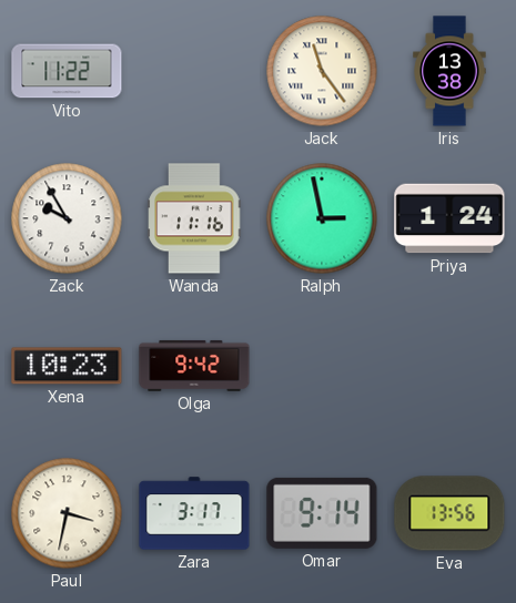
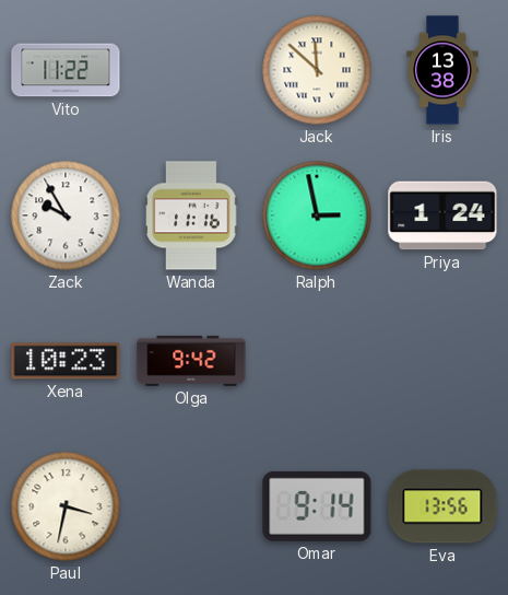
Jack: 11:24 -> 11:52 (317, 70)
Zara: 3:17 -> none (194, 513)
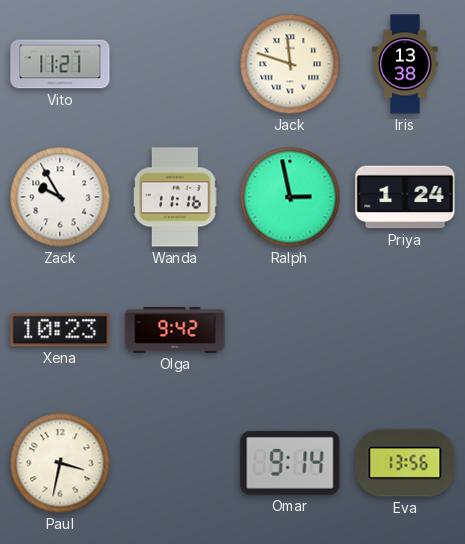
Vito: 11:22 -> 11:21 (60, 64)
Jack: 11:52 -> 11:48 (290, 64)
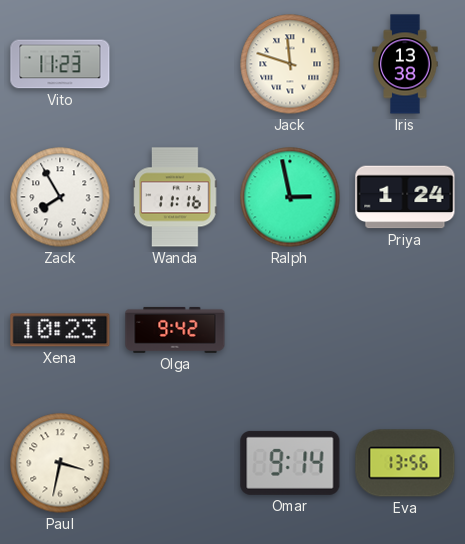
Vito: 11:21 -> 11:23 (60, 64)
Zack: 9:55 -> 7:55 (60, 197)
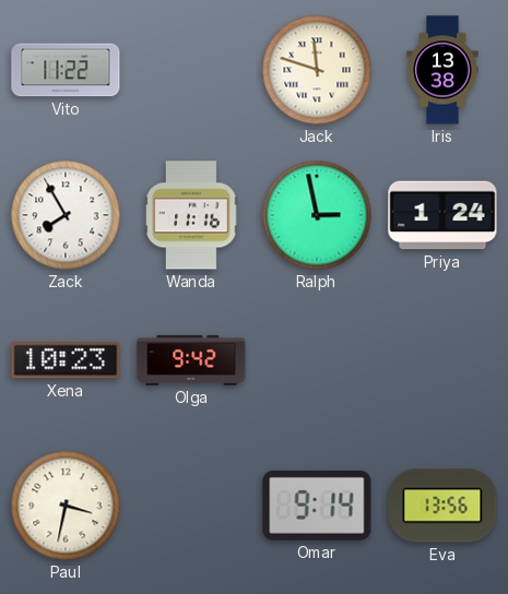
Vito: 11:23 -> 11:22 (66, 70)
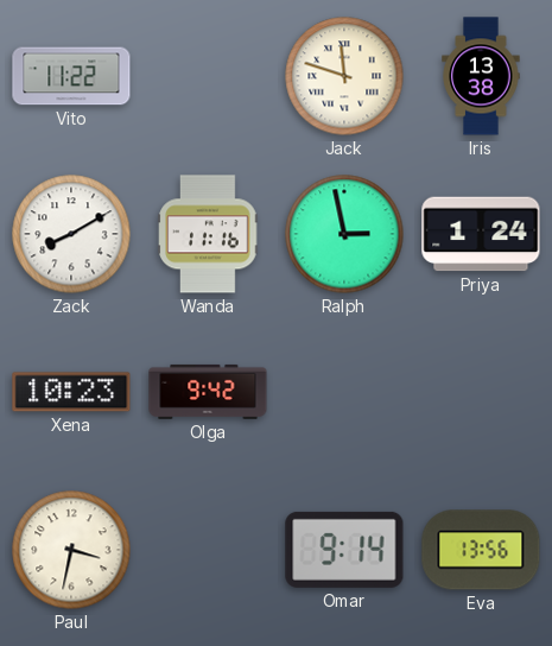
Zack: 7:55 -> 8:10 (71, 234)
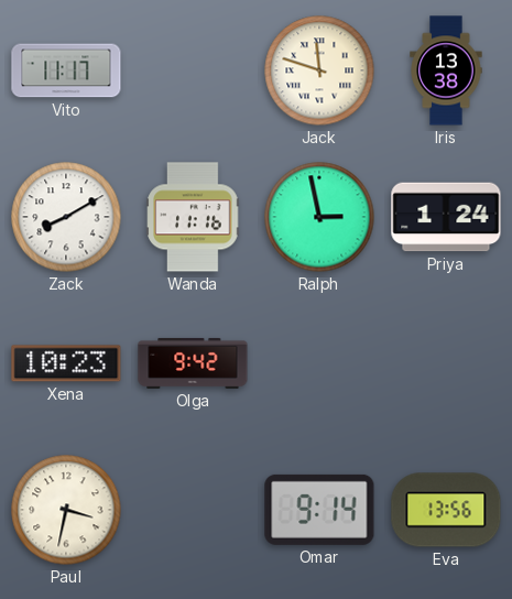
Vito: 11:22 -> 11:17 (66, 70)
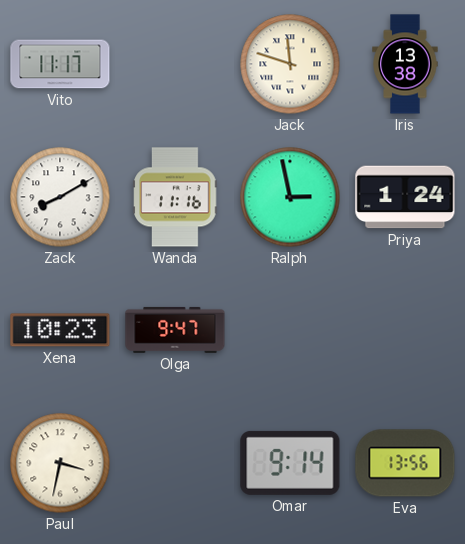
Olga: 9:42 -> 9:47 (175, 330)
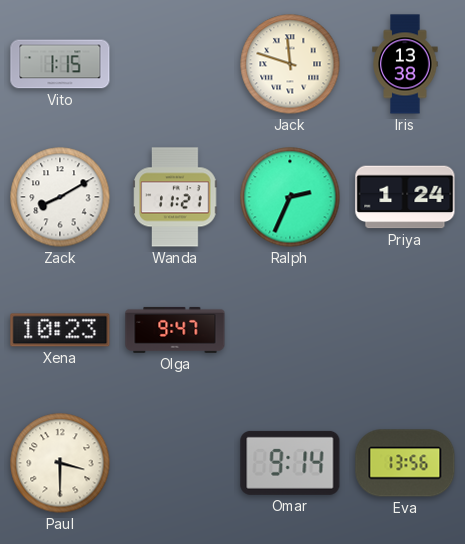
Vito: 11:17 -> 1:15 (60, 64)
Wanda: 11:16 -> 11:21 (175, 197)
Ralph: 2:58 -> 2:34 (290, 197)
Paul: 3:32 -> 3:30 (60, 463)
